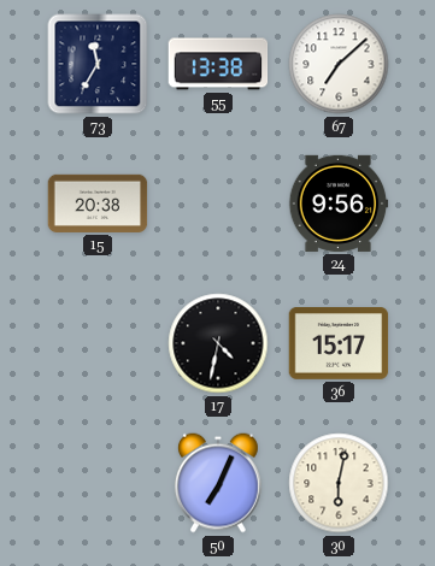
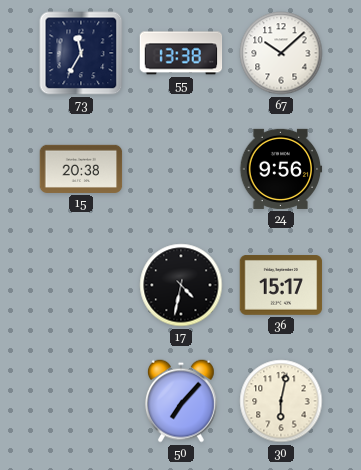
67: 7:08 -> 10:08 (281, 53)
50: 7:04 -> 7:07 (181, 401)
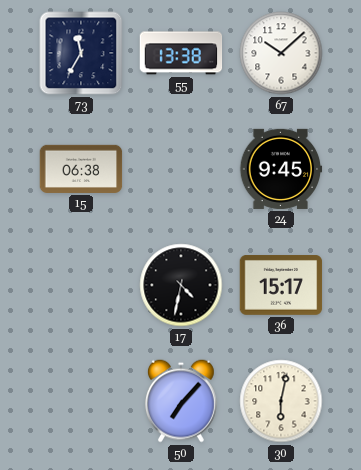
15: 20:38 -> 06:38 (81, 169)
24: 9:56 -> 9:45 (281, 169)
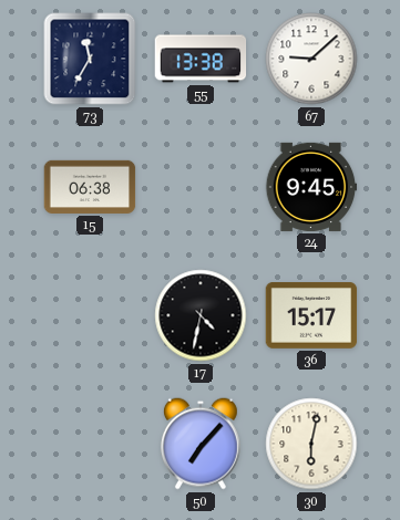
67: 10:08 -> 9:08 (311, 59)
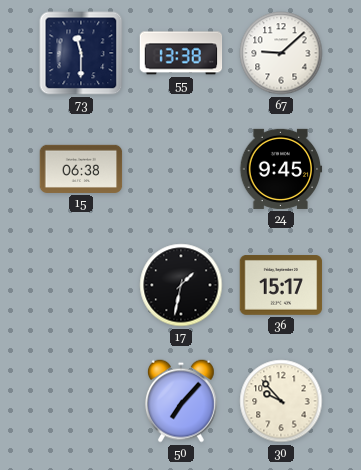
73: 11:35 -> 11:30 (81, 53)
17: 4:32 -> 1:32 (181, 285)
30: 6:02 -> 9:53 (281, 401)
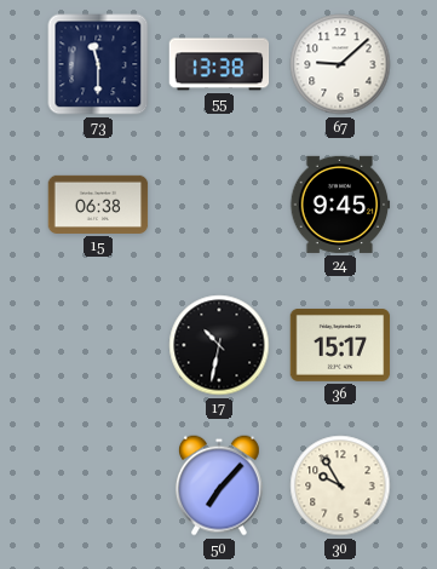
17: 1:32 -> 10:32 (219, 345)
30: 9:53 -> 9:55 (340, 485)
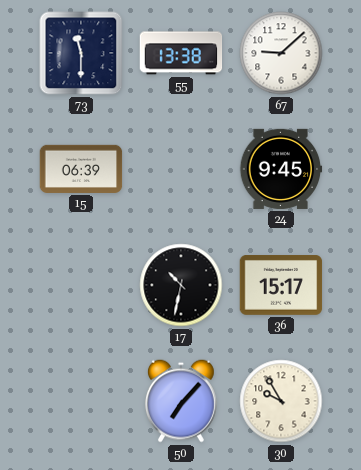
15: 06:38 -> 06:39 (81, 169)
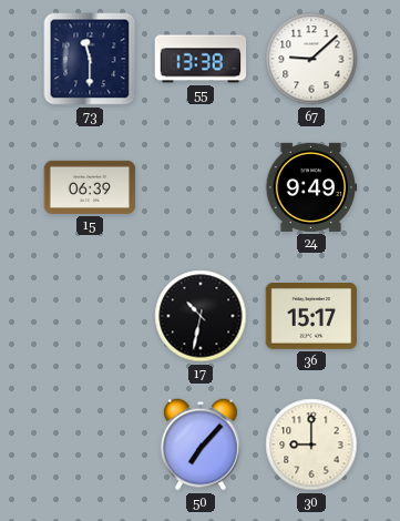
24: 9:45 -> 9:49 (311, 187)
30: 9:55 -> 9:00 (311, 445)
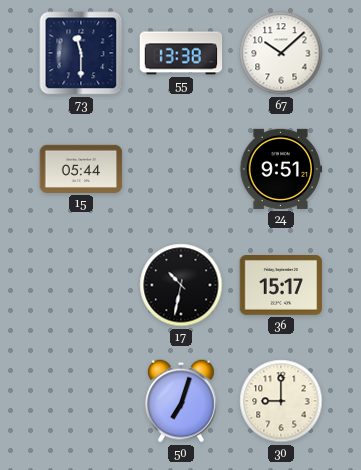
67: 9:08 -> 10:08 (281, 53)
15: 06:39 -> 05:44 (81, 169)
24: 9:49 -> 9:51 (281, 169)
50: 7:07 -> 7:03 (181, 401)
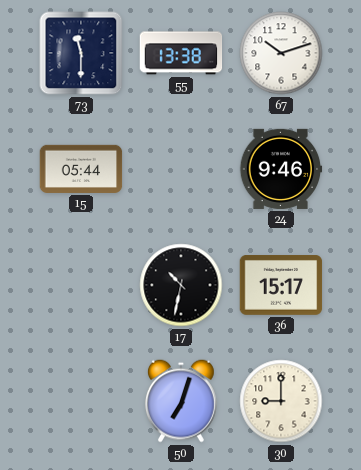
67: 10:08 -> 10:12 (281, 53)
24: 9:51 -> 9:46 (281, 169)
